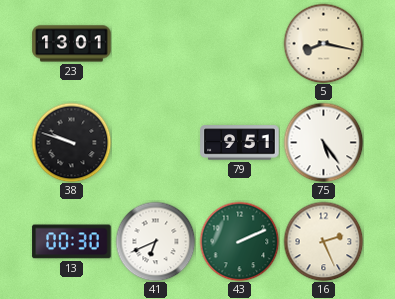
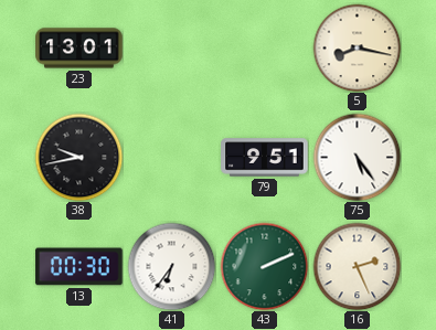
38: 9:48 -> 9:43 (78, 157)
41: 6:41 -> 6:36 (171, 266)
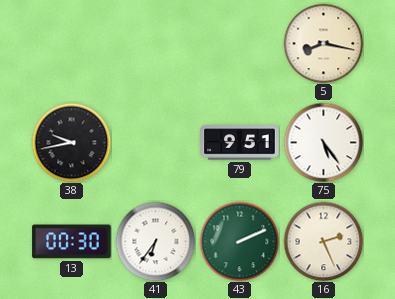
23: 13:01 -> none (79, 49)
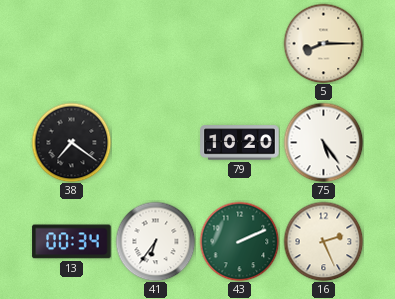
5: 8:17 -> 8:15 (323, 43)
38: 9:43 -> 7:21 (71, 142)
79: 9:51 -> 10:20 (240, 143)
13: 00:30 -> 00:34 (72, 242)
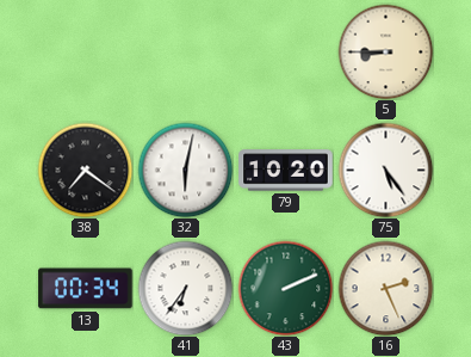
5: 8:15 -> 8:45 (385, 51)
32: none -> 6:02 (185, 170)
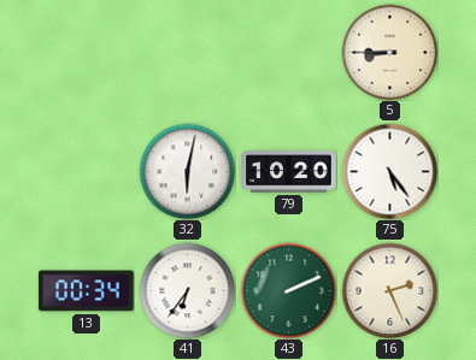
38: 7:21 -> none (85, 170)
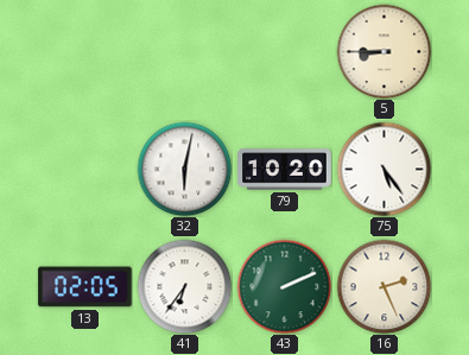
13: 00:34 -> 02:05 (85, 287)
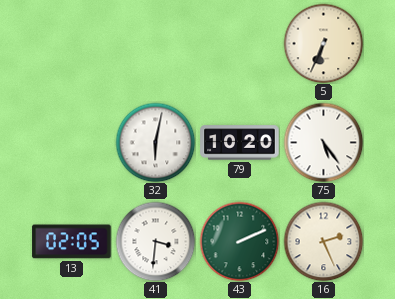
5: 8:45 -> 6:34 (323, 43)
41: 6:36 -> 3:31 (155, 241)
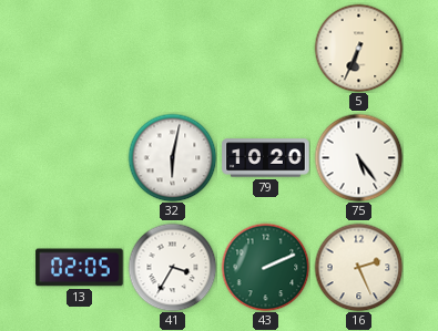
41: 3:31 -> 3:35 (172, 267)
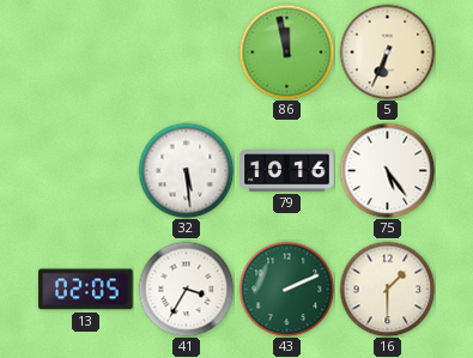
86: none -> 11:58 (286, 51)
32: 6:02 -> 5:29 (186, 170)
79: 10:20 -> 10:16 (287, 171)
16: 2:26 -> 1:30 (387, 289)
